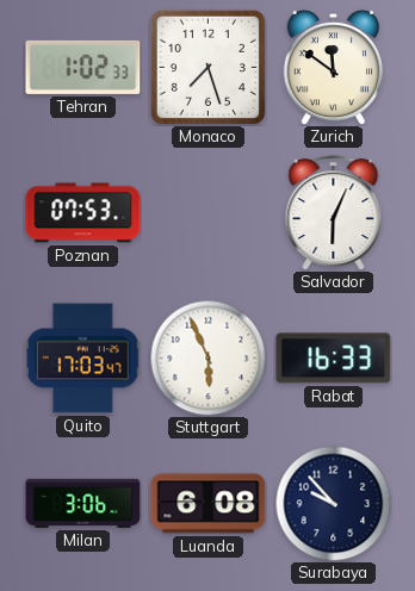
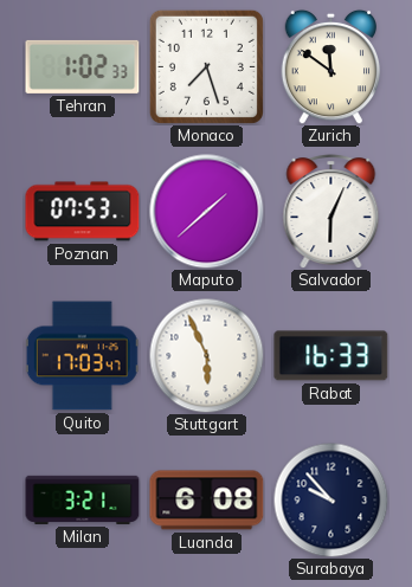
Maputo: none -> 1:38 (207, 212)
Milan: 3:06 -> 3:21 (83, 499)
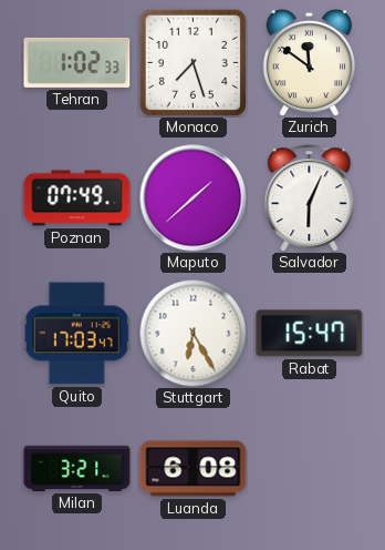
Poznan: 07:53 -> 07:49 (77, 198)
Stuttgart: 5:56 -> 6:25 (192, 333)
Rabat: 16:33 -> 15:47 (310, 334)
Surabaya: 9:53 -> none (330, 499)
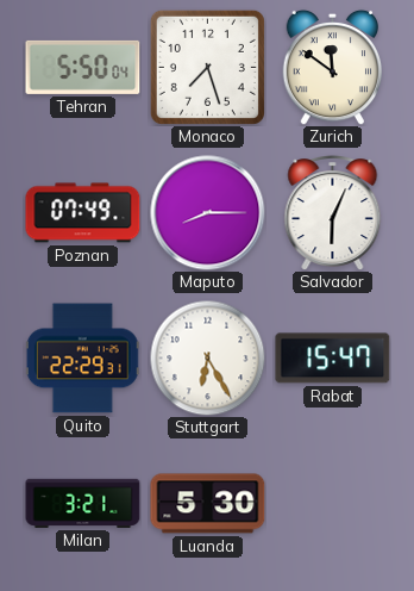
Tehran: 1:02 -> 5:50 (83, 67)
Maputo: 1:38 -> 8:15 (208, 213)
Quito: 17:03 -> 22:29 (82, 359)
Luanda: 6:08 -> 5:30 (208, 504)
